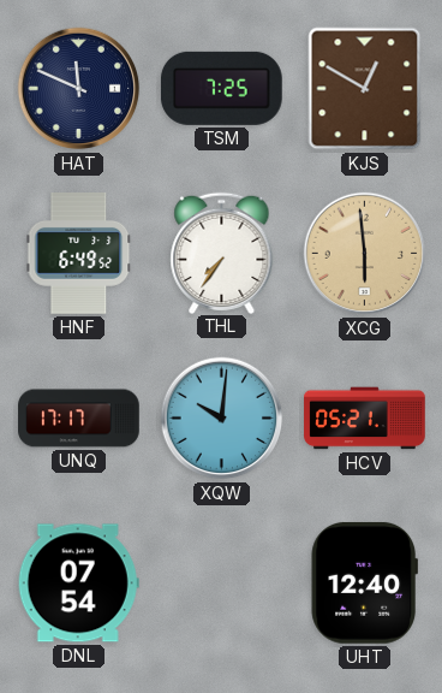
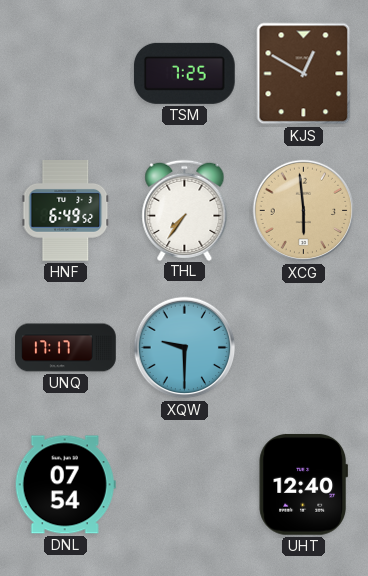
HAT: 11:49 -> none (79, 89)
XQW: 10:01 -> 9:30 (185, 348)
HCV: 05:21 -> none (365, 419)
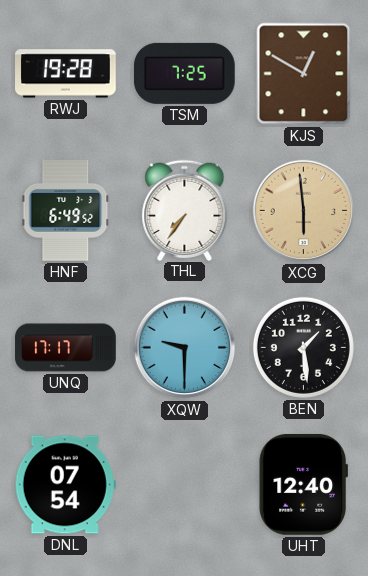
RWJ: none -> 19:28 (66, 74)
BEN: none -> 1:29 (303, 347)
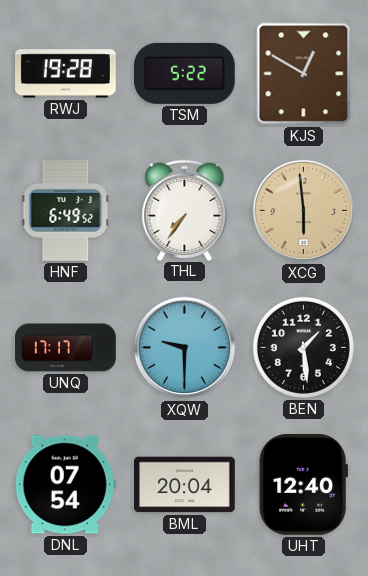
TSM: 7:25 -> 5:22 (184, 73)
BML: none -> 20:04 (185, 485)
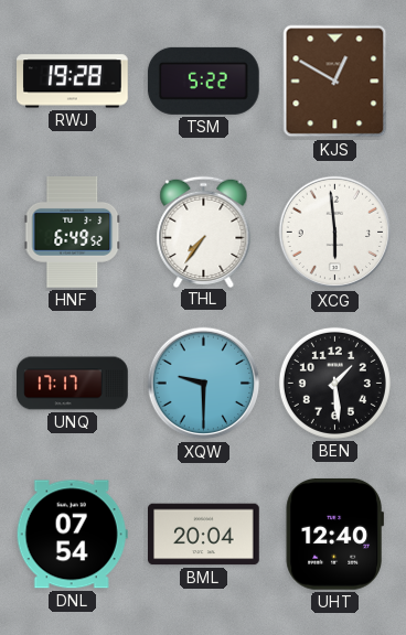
XCG dial: champagne -> white (335, 233)
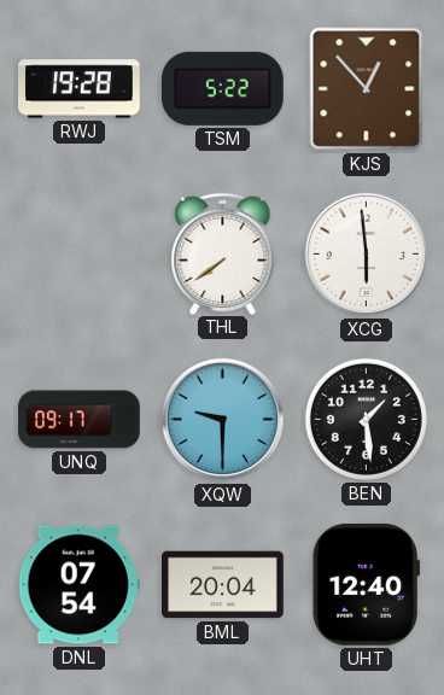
KJS: 12:50 -> 12:53 (367, 89)
HNF: 6:49 -> none (73, 233)
THL: 7:36 -> 7:39 (223, 253)
UNQ: 17:17 -> 09:17 (80, 420)
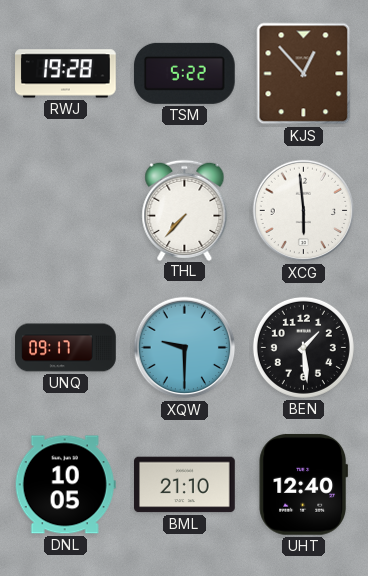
THL: 7:39 -> 7:37 (185, 210)
DNL: 07:54 -> 10:05 (65, 485)
BML: 20:04 -> 21:10 (185, 485)
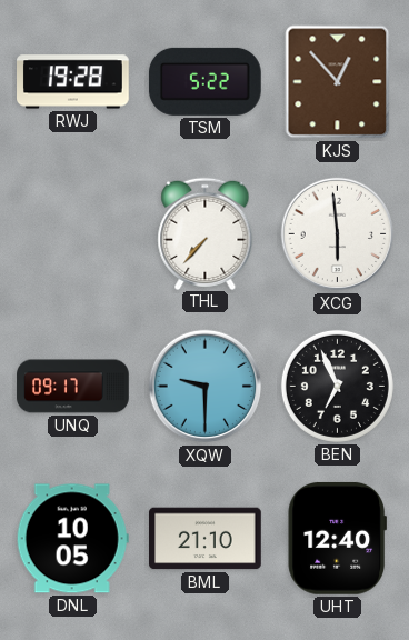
BEN: 1:29 -> 6:56 (337, 386)
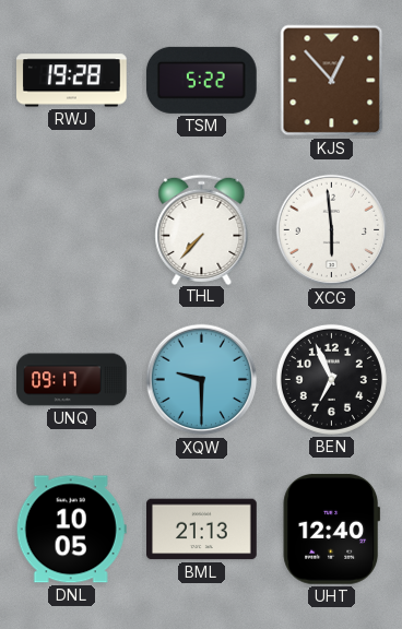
BML: 21:10 -> 21:13 (202, 530)
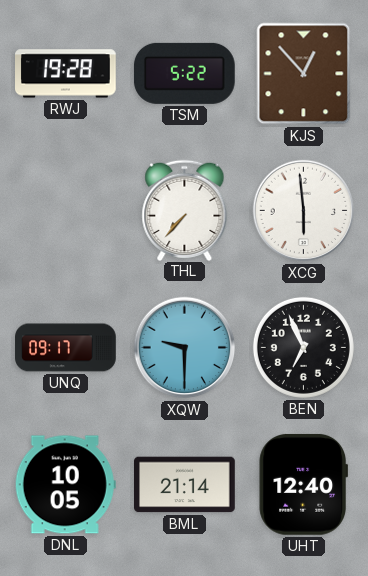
BML: 21:13 -> 21:14 (185, 485)
